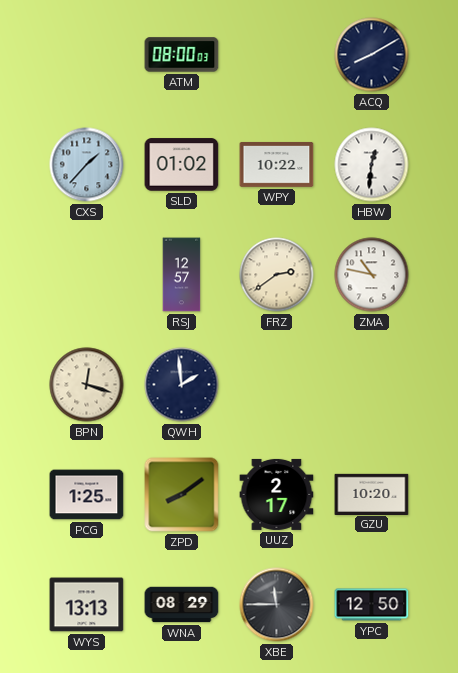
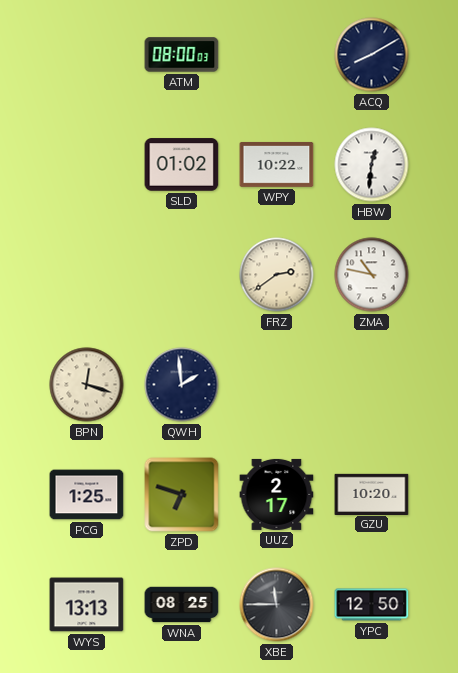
CXS: 1:37 -> none (87, 165)
RSJ: 12:57 -> none (182, 275)
ZPD: 8:09 -> 6:48 (182, 495)
WNA: 08:29 -> 08:25 (182, 605)
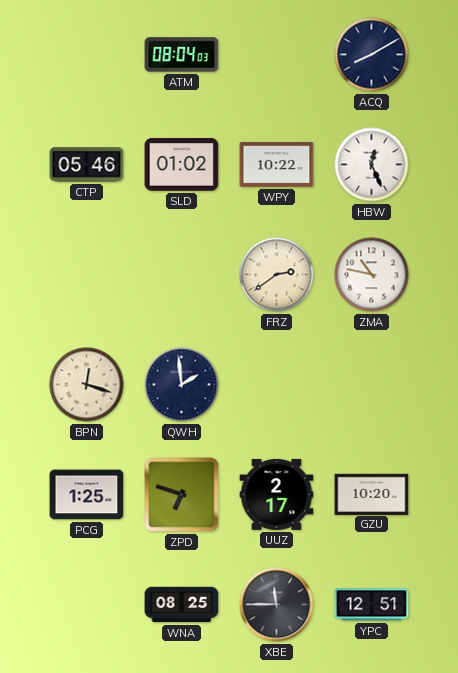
ATM: 08:00 -> 08:04 (182, 55)
CTP: none -> 05:46 (87, 165)
HBW: 12:31 -> 12:26 (372, 165)
WYS: 13:13 -> none (87, 605)
YPC: 12:50 -> 12:51 (372, 605)
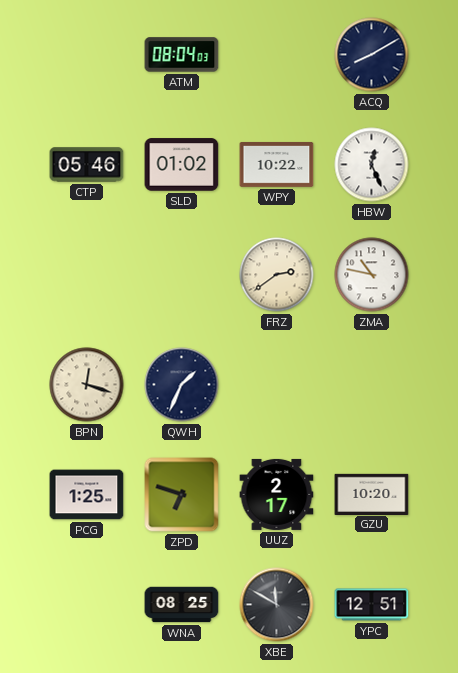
QWH: 1:59 -> 1:34 (182, 385)
XBE: 11:45 -> 11:50 (277, 605)
